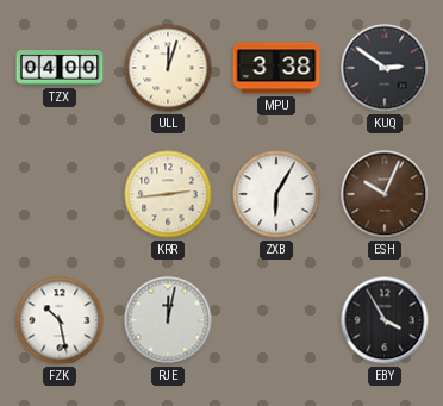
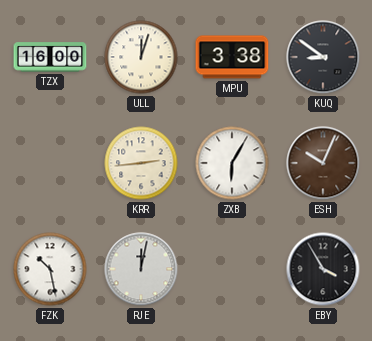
TZX: 04:00 -> 16:00 (50, 57)
KUQ: 2:51 -> 8:51 (323, 57)
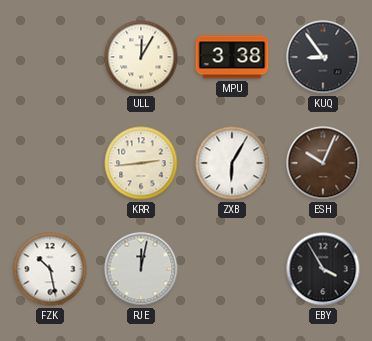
TZX: 16:00 -> none (50, 57)
ULL: 12:03 -> 12:05 (141, 57)
KUQ: 8:51 -> 8:54 (323, 57)
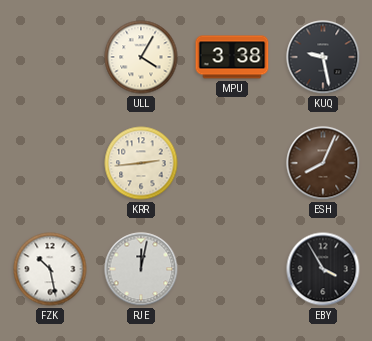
ULL: 12:05 -> 4:05 (141, 57)
KUQ: 8:54 -> 9:28 (323, 57)
ZXB: 6:05 -> none (232, 163)
ESH: 10:04 -> 8:04 (323, 163)
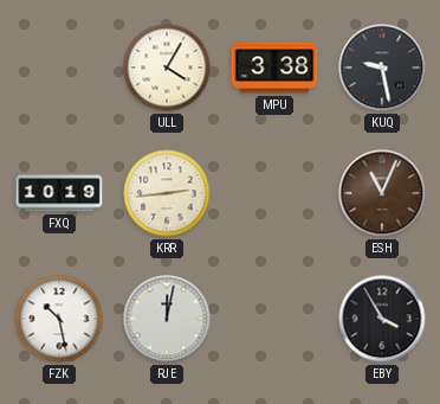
FXQ: none -> 10:19 (59, 193)
ESH: 8:04 -> 11:04 (382, 193)
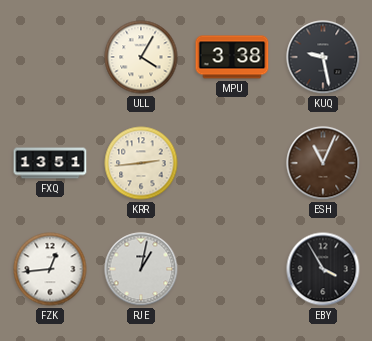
FXQ: 10:19 -> 13:51 (50, 163)
FZK: 10:28 -> 12:44 (50, 269)
RJE: 12:02 -> 1:02 (141, 269)
